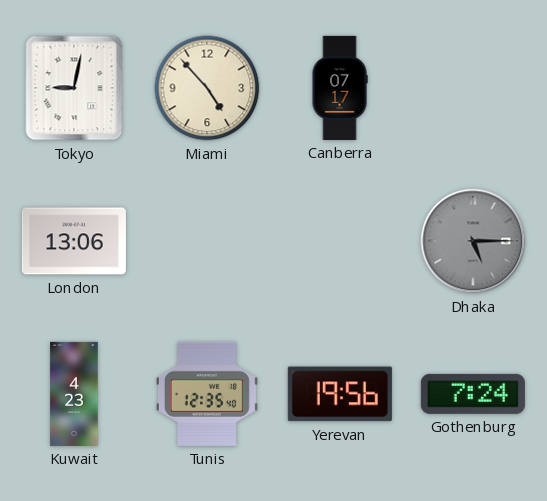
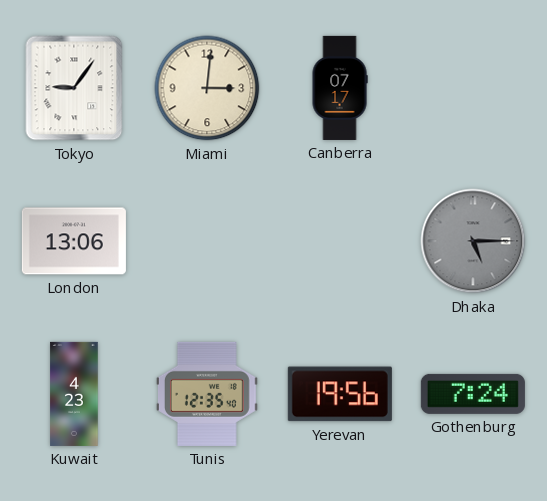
Tokyo: 9:02 -> 9:06 (74, 88)
Miami: 4:53 -> 3:01 (207, 88)
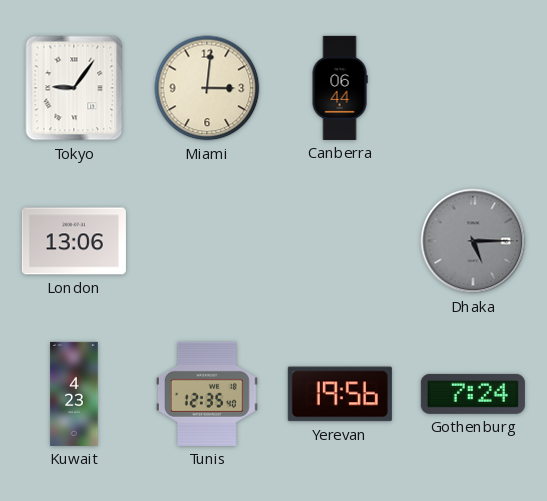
Canberra: 07:17 -> 06:44 (340, 88)
